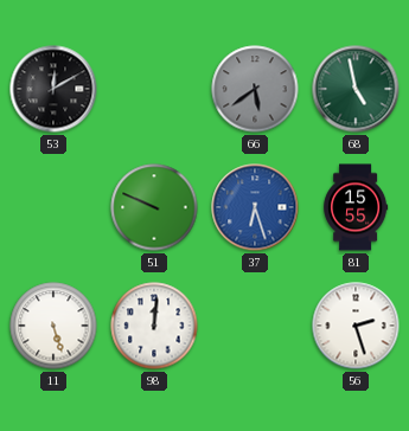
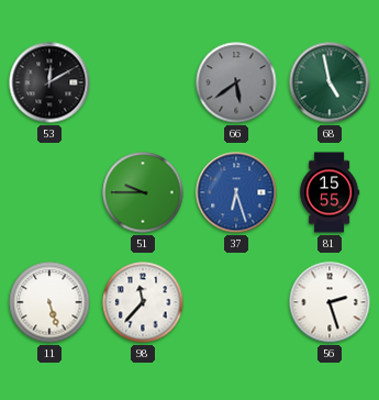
51: 9:49 -> 9:45 (143, 192)
98: 12:01 -> 11:37 (143, 302)
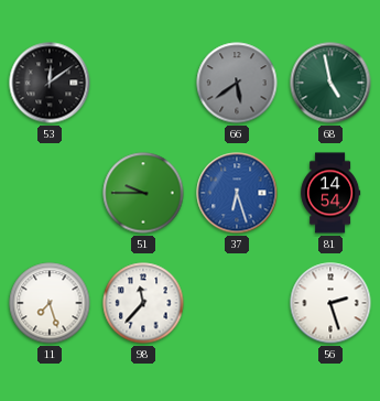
53: 12:10 -> 12:09 (50, 83)
81: 15:55 -> 14:54 (330, 193)
11: 5:27 -> 7:27 (50, 303)
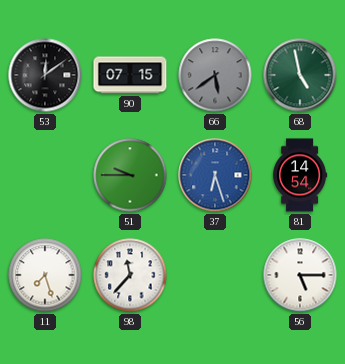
90: none -> 07:15 (130, 75)
56: 2:27 -> 5:15 (300, 275)
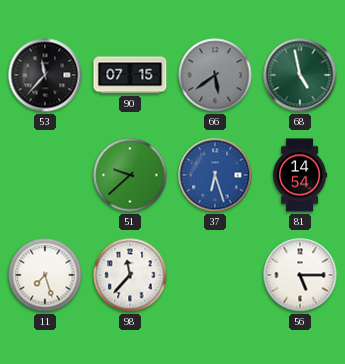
53: 12:09 -> 11:37 (45, 75)
51: 9:45 -> 9:38 (130, 175)
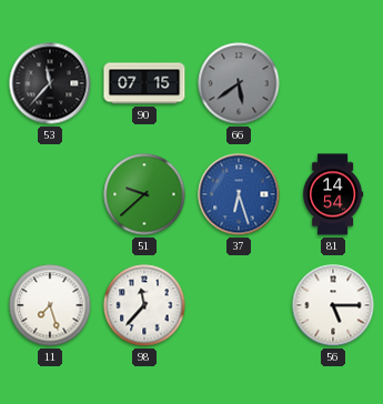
68: 4:58 -> none (300, 75)
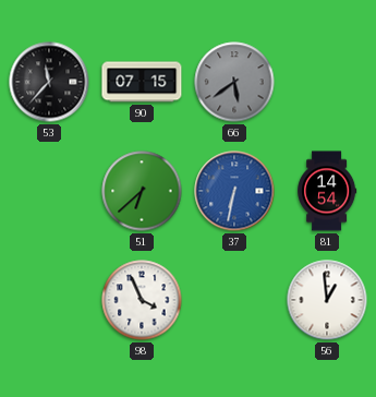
51: 9:38 -> 6:38 (142, 191)
37: 6:27 -> 6:32 (234, 191)
11: 7:27 -> none (50, 305)
98: 11:37 -> 3:56 (142, 300)
56: 5:15 -> 12:59 (327, 300)
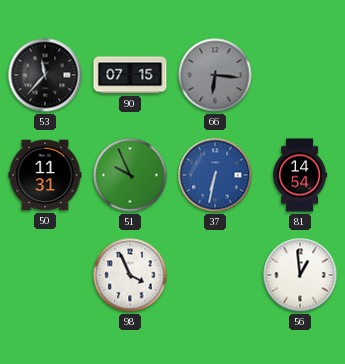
66: 5:39 -> 6:16 (215, 75)
50: none -> 11:31 (45, 175)
51: 6:38 -> 9:56 (130, 175)
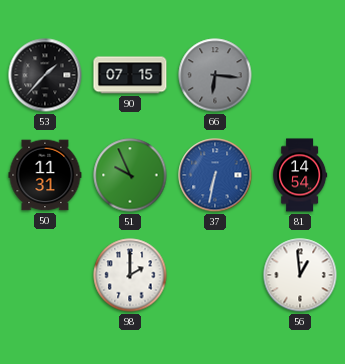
53: 11:37 -> 1:37 (45, 75)
98: 3:56 -> 2:00 (130, 275)
